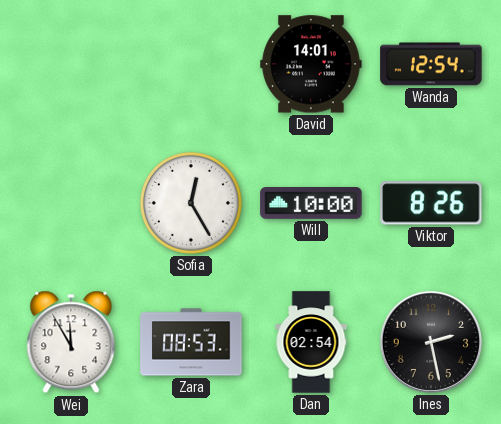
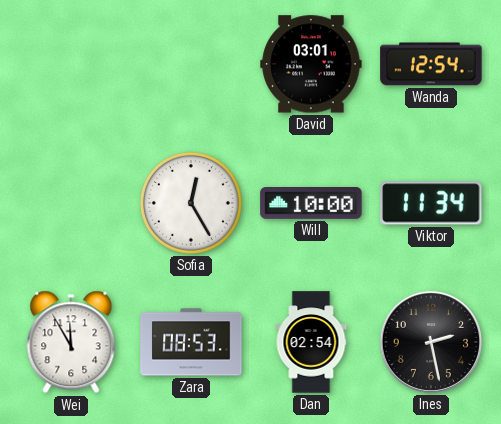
David: 14:01 -> 03:01 (311, 64)
Viktor: 8:26 -> 11:34 (431, 203)
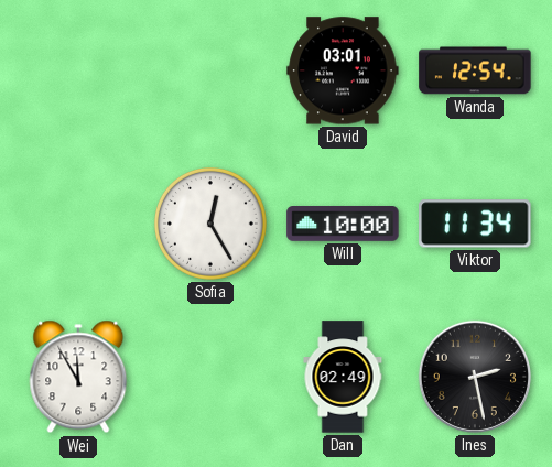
Zara: 08:53 -> none (191, 342)
Dan: 02:54 -> 02:49 (343, 377)
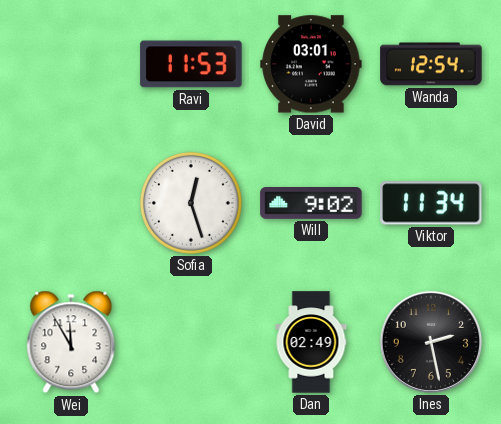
Ravi: none -> 11:53 (191, 64)
Sofia: 12:25 -> 12:27 (191, 203)
Will: 10:00 -> 9:02 (311, 204)
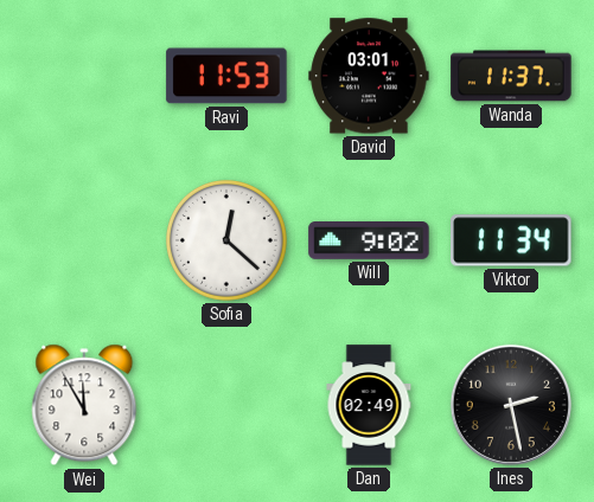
Wanda: 12:54 -> 11:37 (511, 76)
Sofia: 12:27 -> 12:22 (226, 240)
